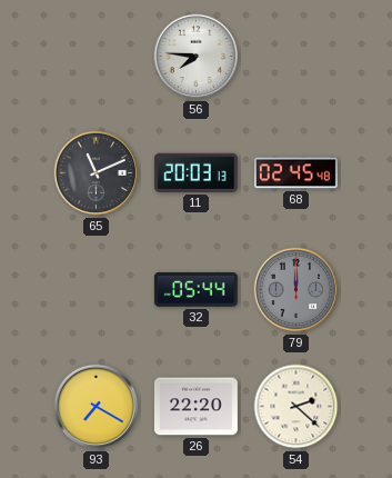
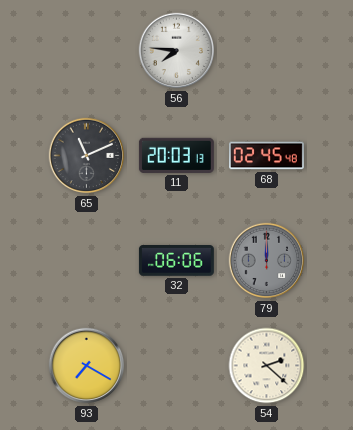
32: 05:44 -> 06:06 (176, 261)
26: 22:20 -> none (195, 407)
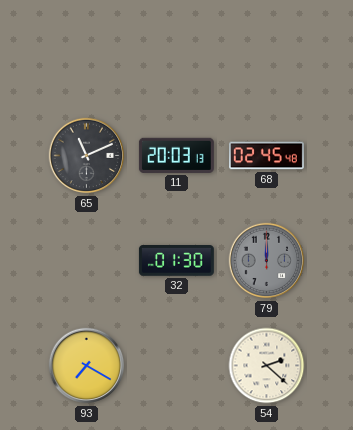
56: 7:46 -> none (177, 51)
32: 06:06 -> 01:30 (176, 261)
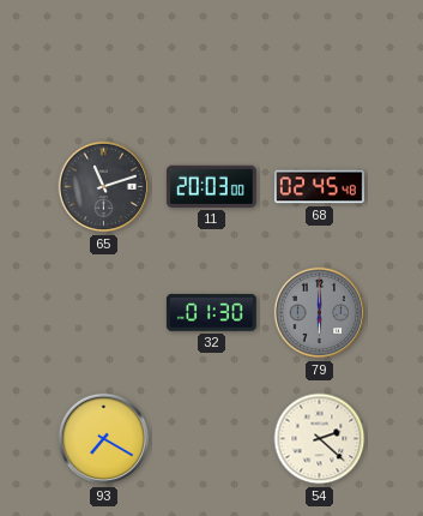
65: 11:11 -> 11:12 (104, 187)
11: 20:03:13 -> 20:03:00 (211, 186)
79: 12:00 -> 6:00 (320, 313)
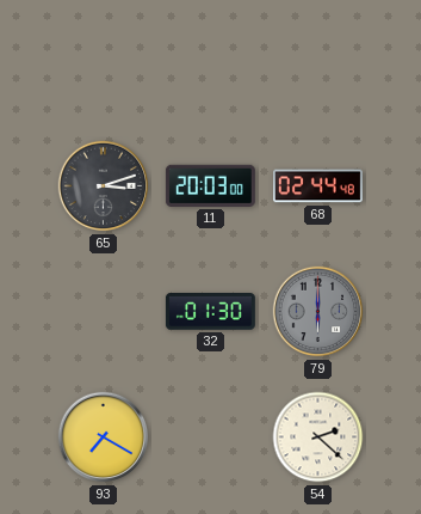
65: 11:12 -> 3:12 (104, 186)
68: 02:45 -> 02:44 (317, 186)
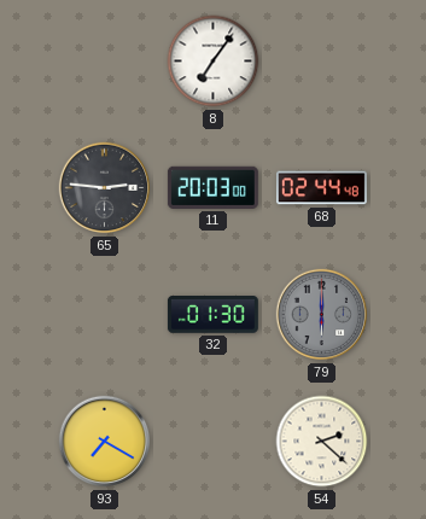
8: none -> 7:06 (214, 62)
65: 3:12 -> 2:46 (105, 188)
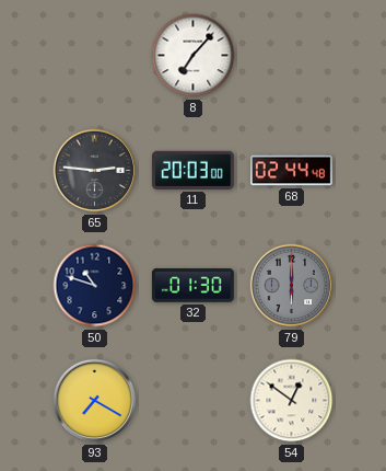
8: 7:06 -> 7:07 (194, 56)
50: none -> 10:48 (95, 286)
54: 2:22 -> 12:51 (292, 401)
